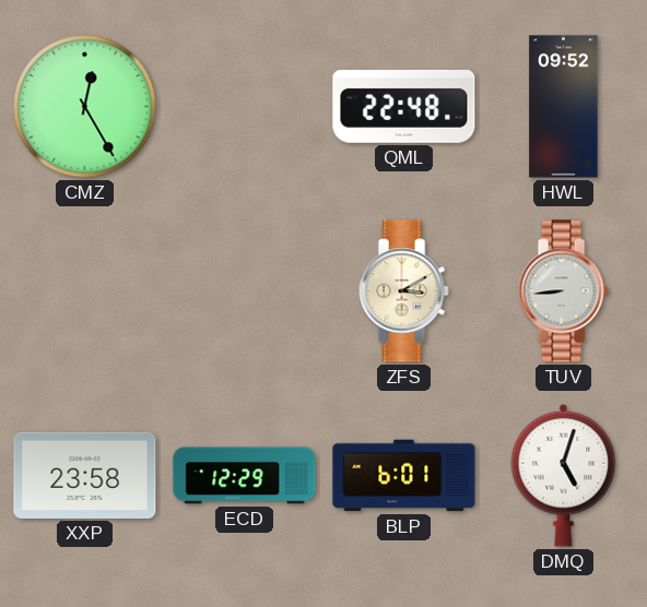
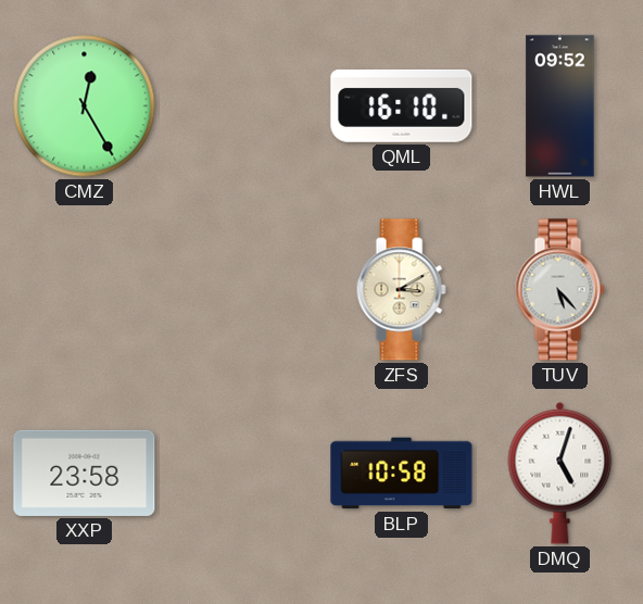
QML: 22:48 -> 16:10 (402, 105)
TUV: 8:44 -> 5:23 (559, 290)
ECD: 12:29 -> none (245, 476)
BLP: 6:01 -> 10:58 (402, 474)
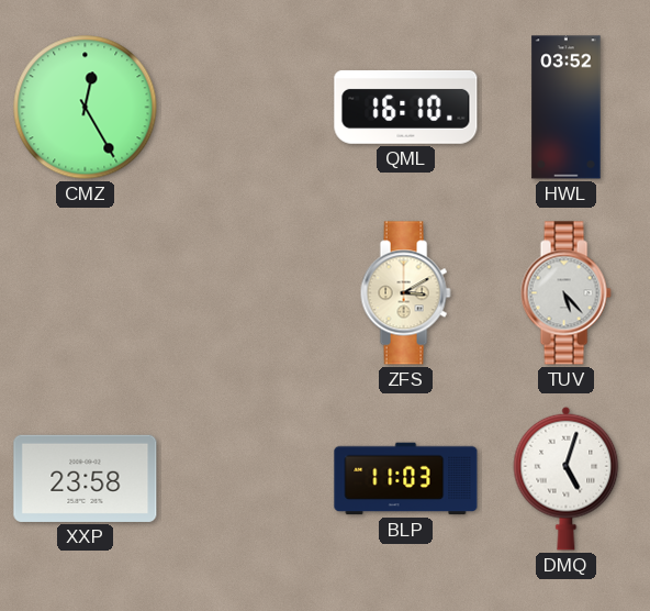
HWL: 09:52 -> 03:52 (567, 108)
BLP: 10:58 -> 11:03 (406, 479)
